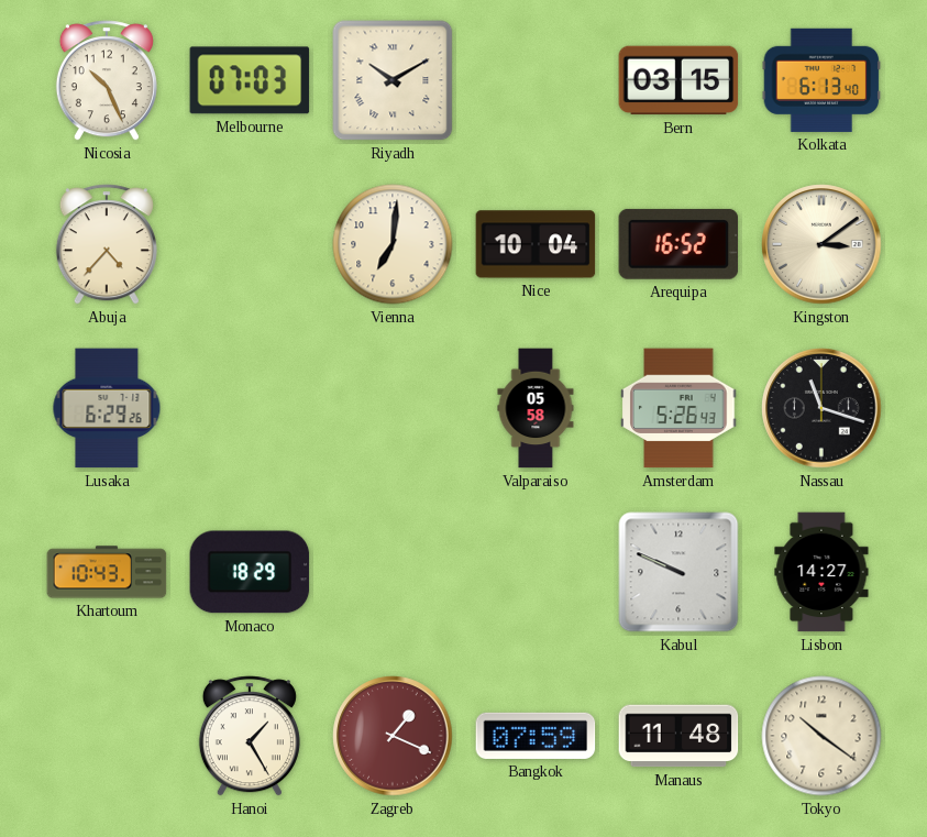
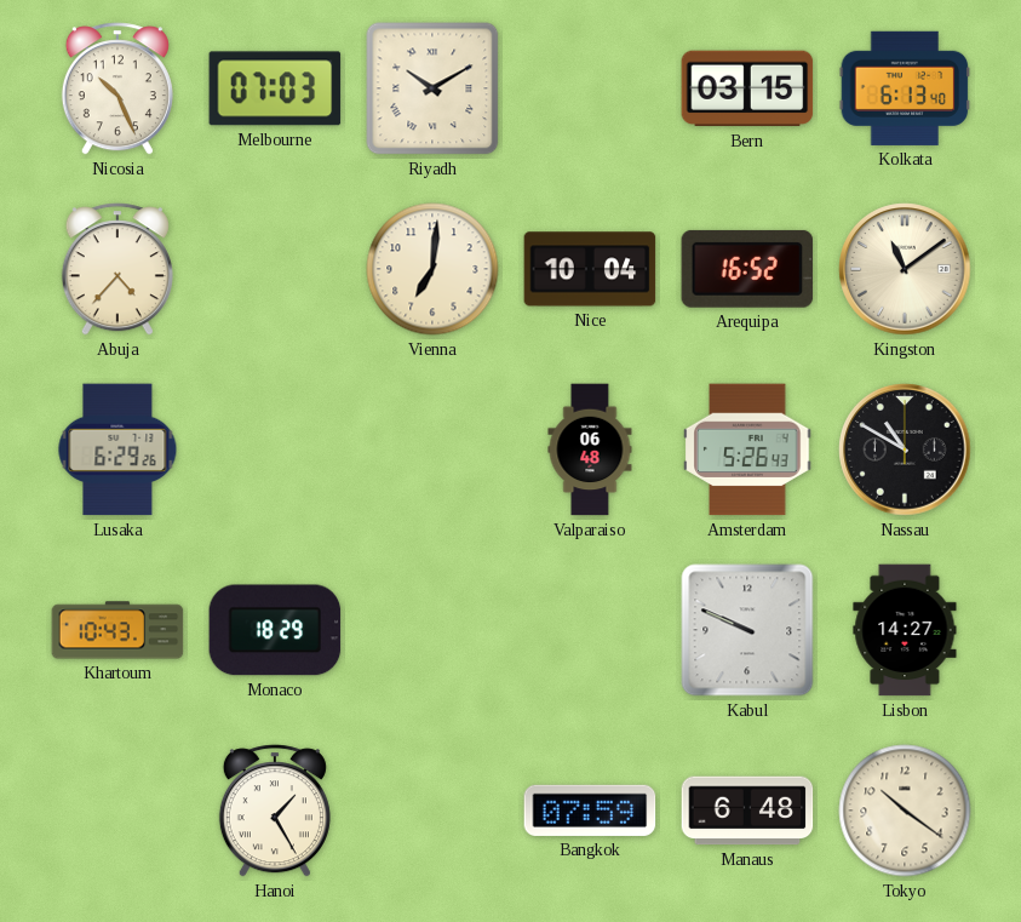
Kingston: 3:09 -> 11:09 (905, 269)
Valparaiso: 05:58 -> 06:48 (590, 449)
Nassau: 11:18 -> 10:50 (905, 449)
Zagreb: 1:19 -> none (393, 736)
Manaus: 11:48 -> 6:48 (747, 811)
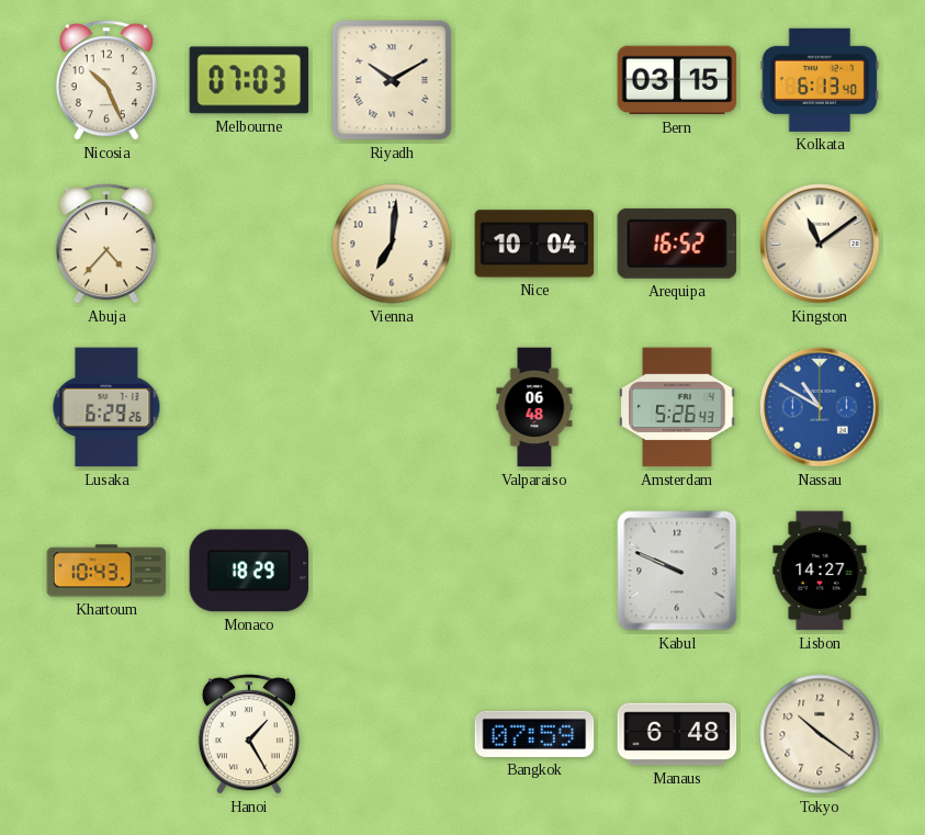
Nassau dial: black -> blue (820, 407)
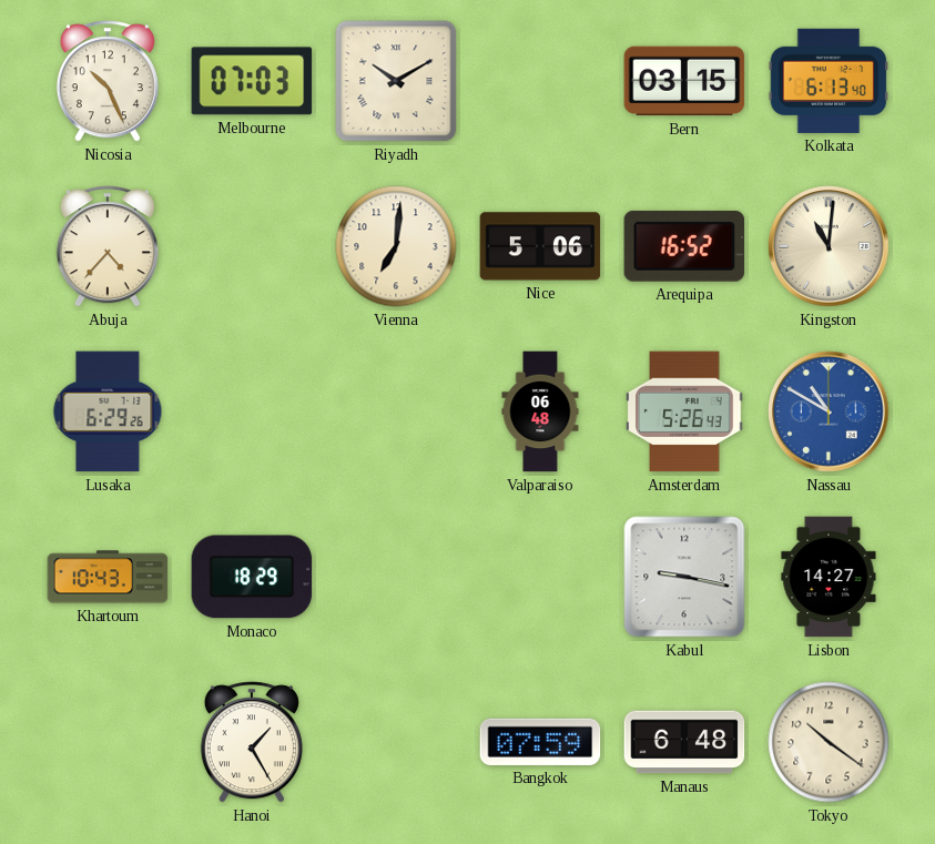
Nice: 10:04 -> 5:06 (540, 246)
Kingston: 11:09 -> 11:01 (829, 246)
Kabul: 9:49 -> 9:17 (684, 577)
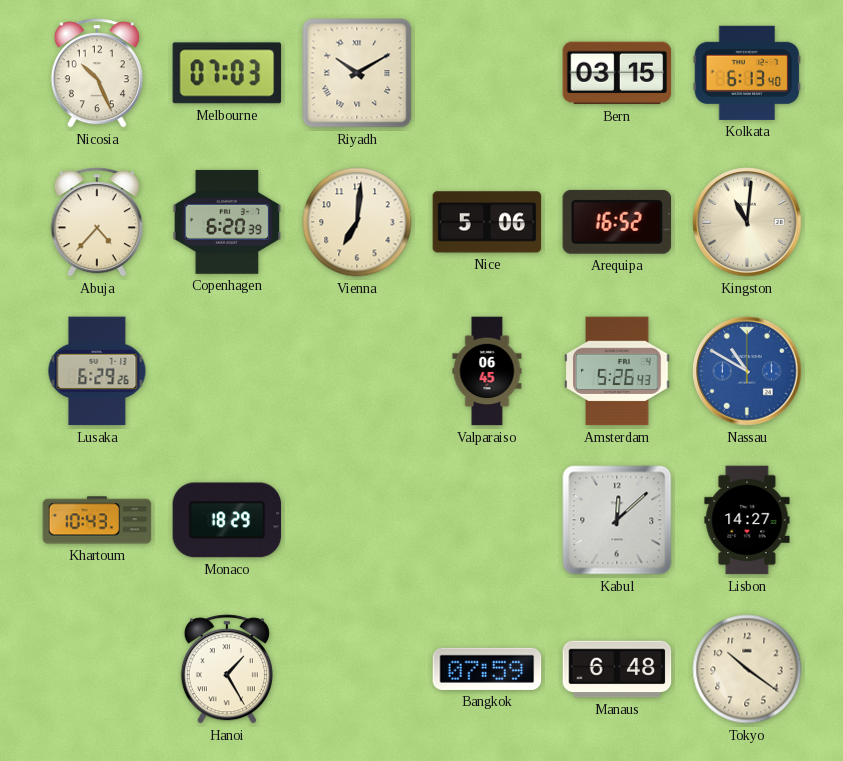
Copenhagen: none -> 6:20 (227, 222)
Valparaiso: 06:48 -> 06:45 (487, 371)
Kabul: 9:17 -> 12:08 (617, 520)
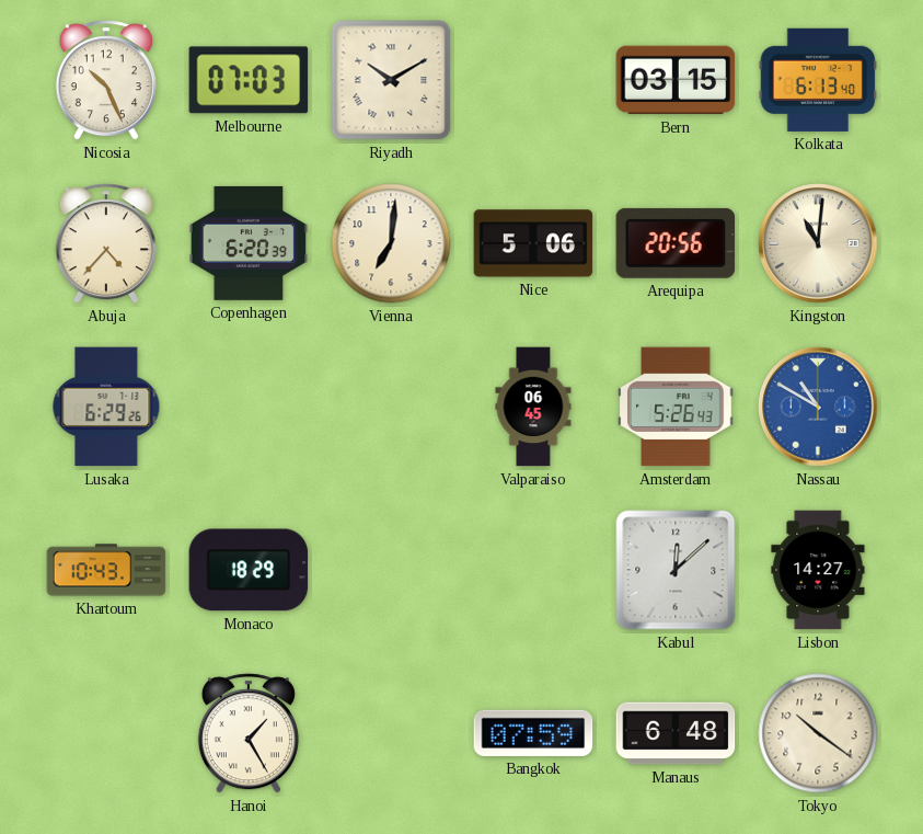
Arequipa: 16:52 -> 20:56 (676, 243)
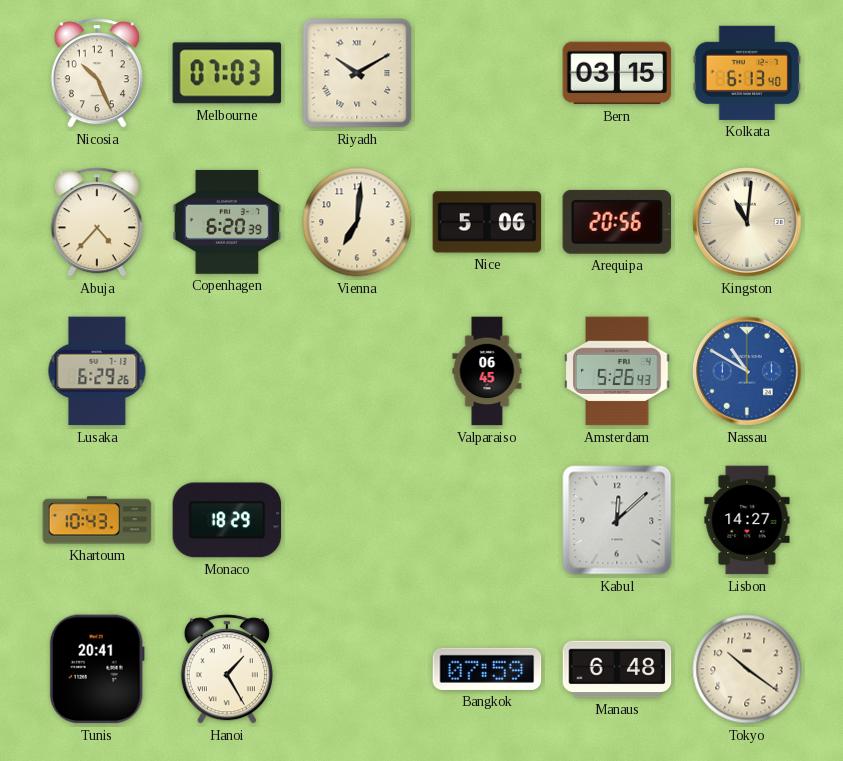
Tunis: none -> 20:41 (97, 669)
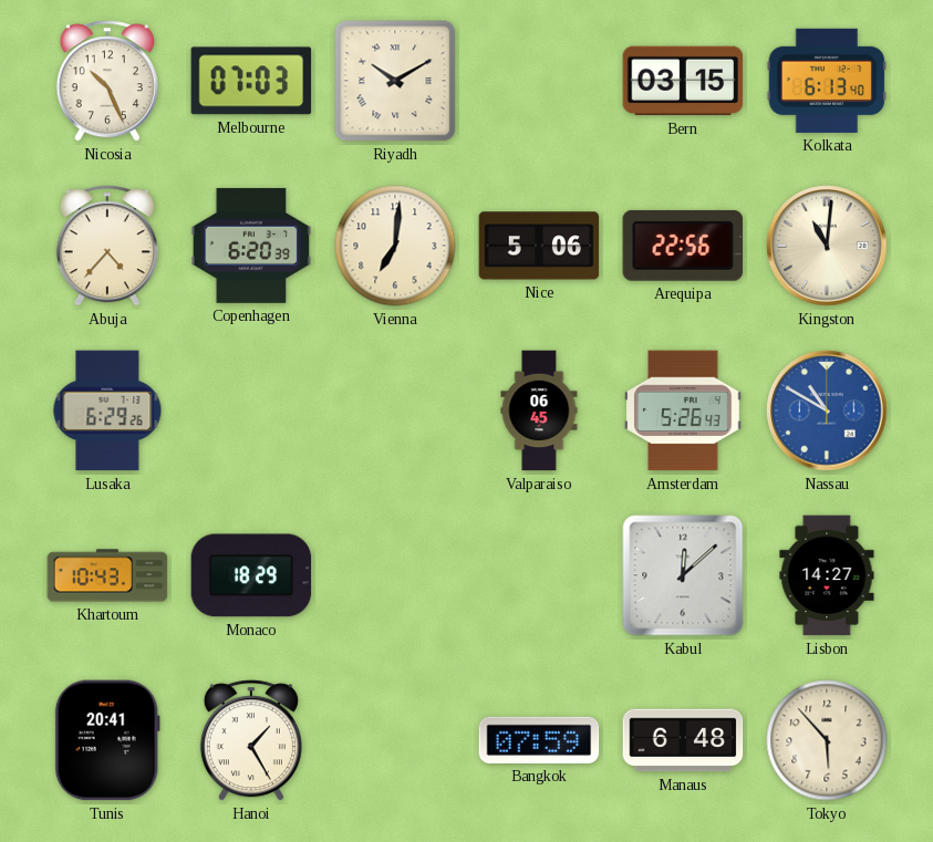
Arequipa: 20:56 -> 22:56 (683, 246)
Tokyo: 10:21 -> 5:53 (827, 740)
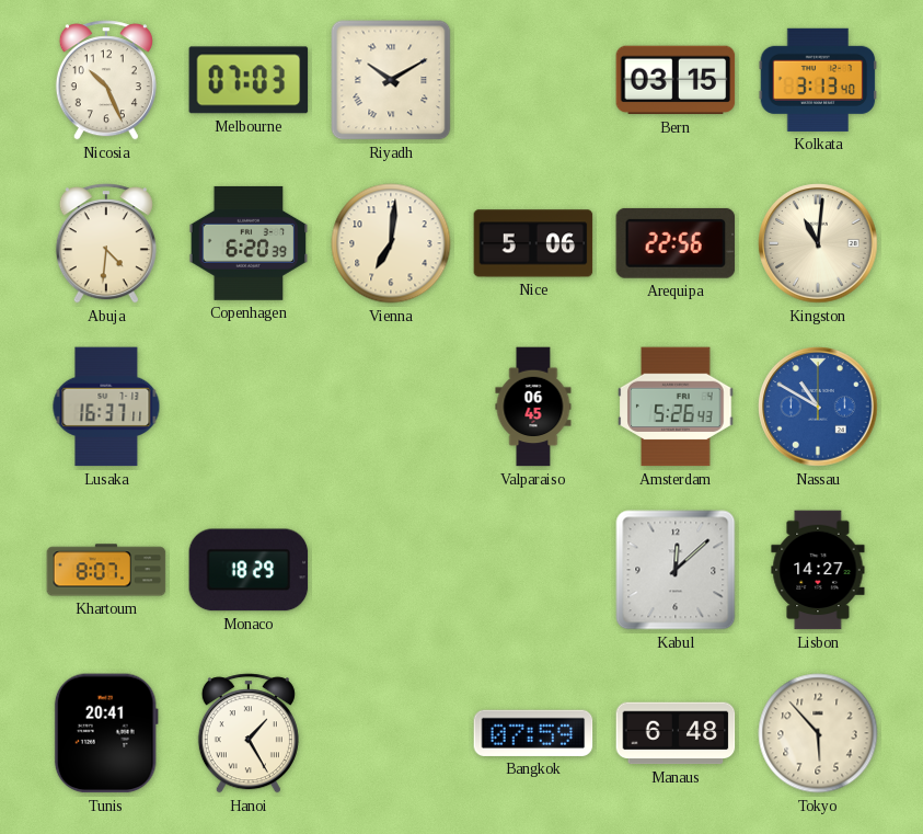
Kolkata: 6:13 -> 3:13 (818, 80)
Abuja: 4:37 -> 4:31 (106, 243)
Lusaka: 6:29 -> 16:37 (106, 407)
Khartoum: 10:43 -> 8:07 (106, 570)
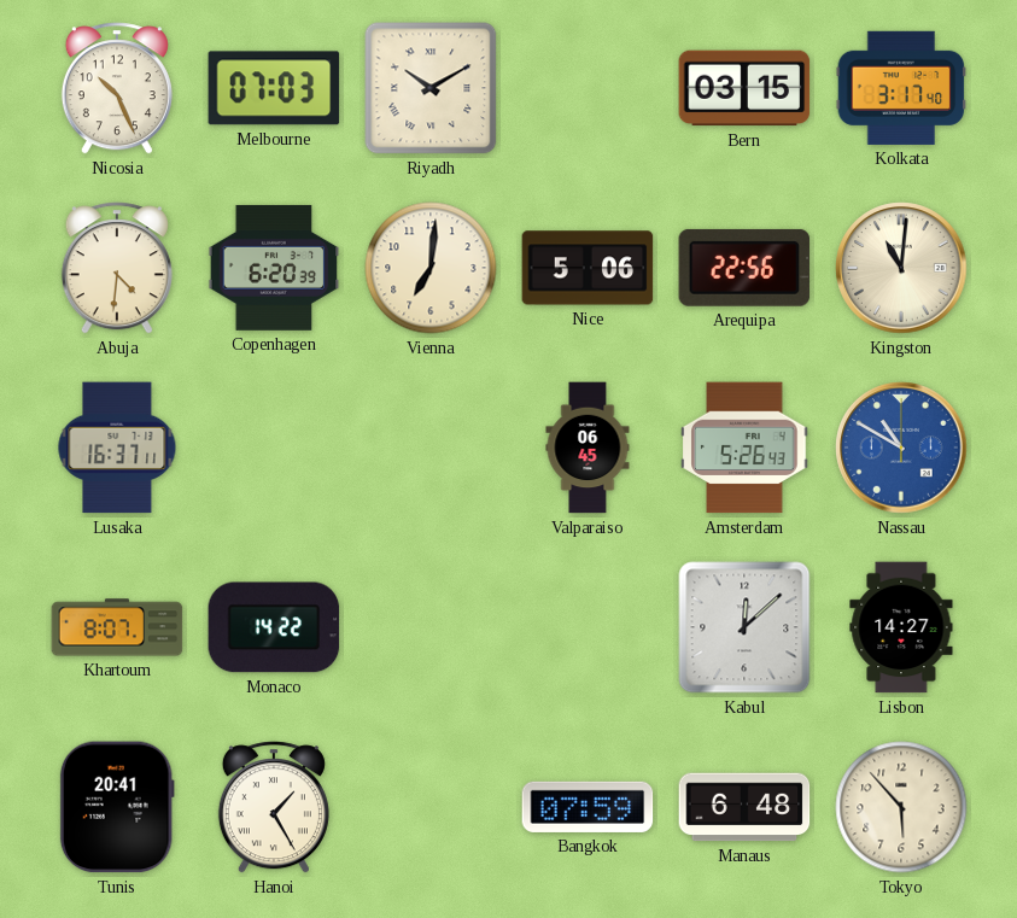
Kolkata: 3:13 -> 3:17 (901, 88)
Monaco: 18:29 -> 14:22 (274, 627)
